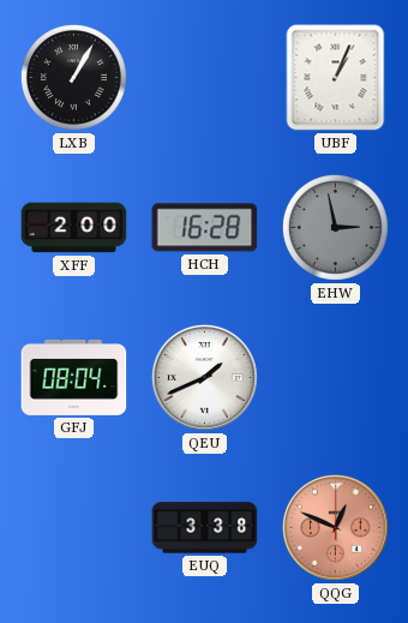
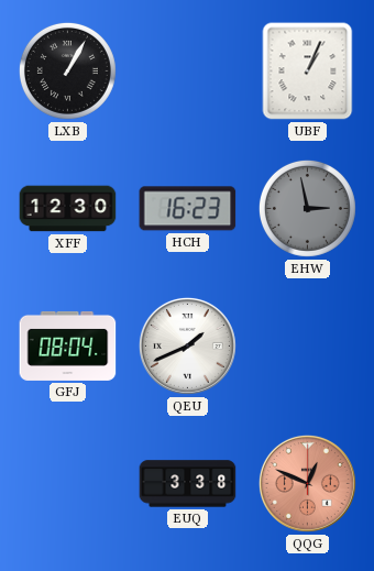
XFF: 2:00 -> 12:30 (68, 209)
HCH: 16:28 -> 16:23 (188, 209)
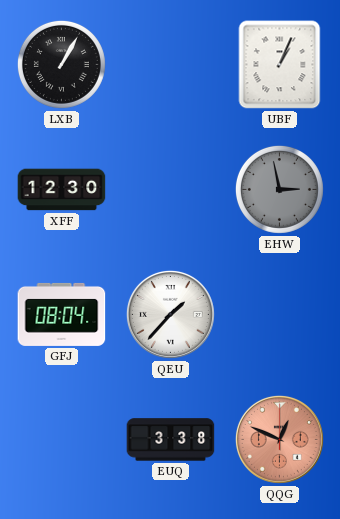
HCH: 16:23 -> none (188, 209)
QEU: 1:41 -> 1:37 (170, 314)
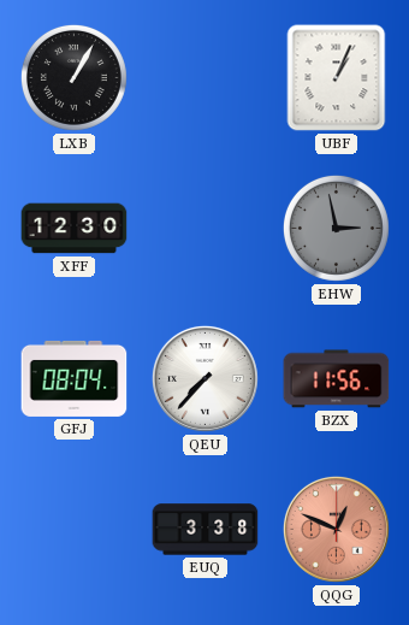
QEU: 1:37 -> 7:37 (204, 378)
BZX: none -> 11:56 (337, 379)
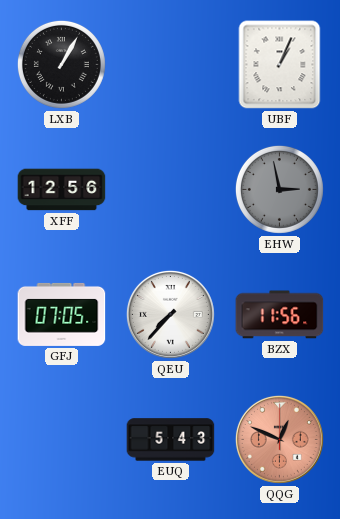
XFF: 12:30 -> 12:56 (62, 190)
GFJ: 08:04 -> 07:05 (62, 314)
EUQ: 3:38 -> 5:43 (171, 440)
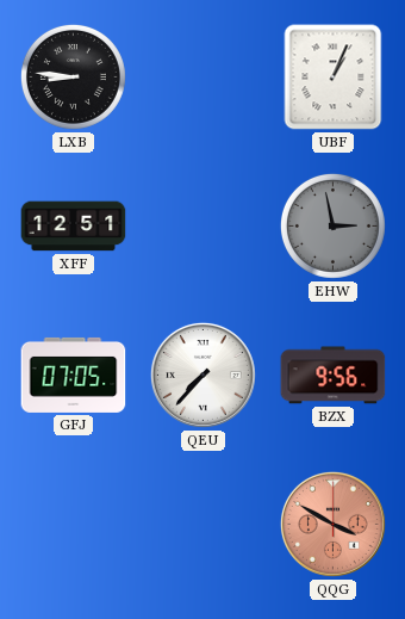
LXB: 1:05 -> 8:46 (73, 76)
XFF: 12:56 -> 12:51 (74, 227)
BZX: 11:56 -> 9:56 (334, 376)
EUQ: 5:43 -> none (171, 440)
QQG: 12:49 -> 3:50 (332, 524)
